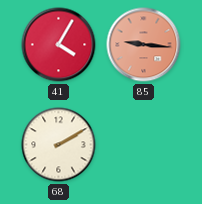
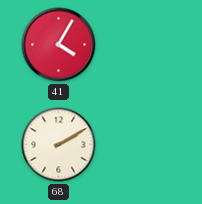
85: 9:16 -> none (144, 45)
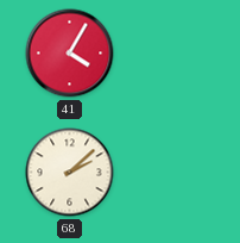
68: 2:10 -> 2:08 (70, 173)
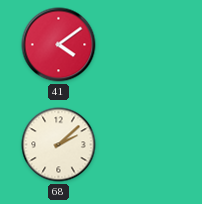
41: 4:05 -> 4:09 (59, 45)
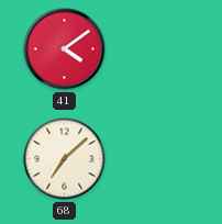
68: 2:08 -> 7:08 (65, 159)
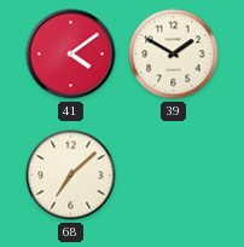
39: none -> 1:50 (174, 54)
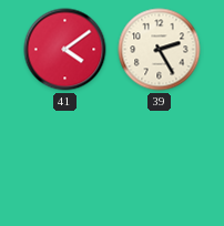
39: 1:50 -> 2:25 (160, 50)
68: 7:08 -> none (71, 176)
